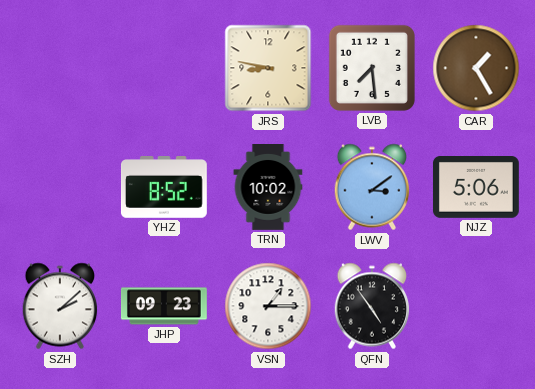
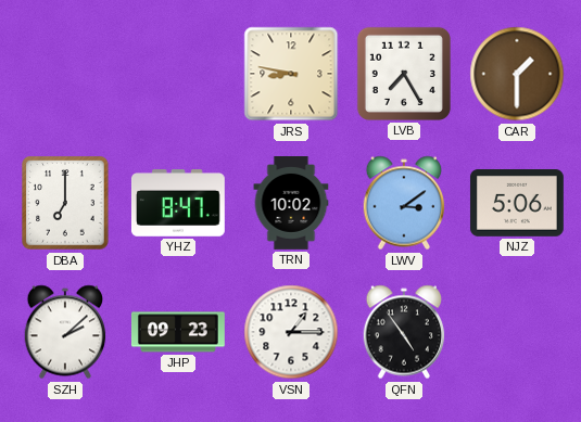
LVB: 7:29 -> 7:25 (404, 74)
CAR: 1:25 -> 1:30 (517, 74)
DBA: none -> 7:00 (65, 203)
YHZ: 8:52 -> 8:47 (178, 204)
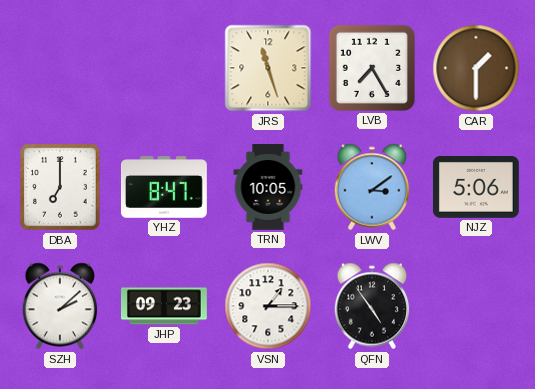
JRS: 8:47 -> 11:27 (268, 68)
TRN: 10:02 -> 10:05 (268, 188)
